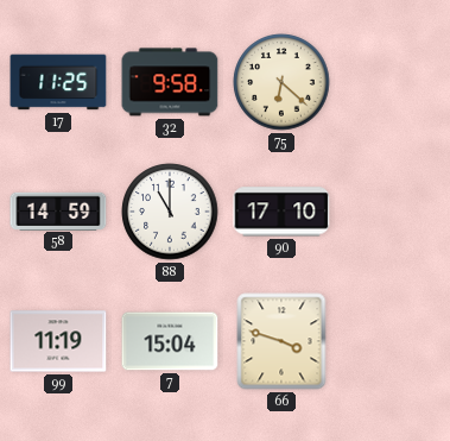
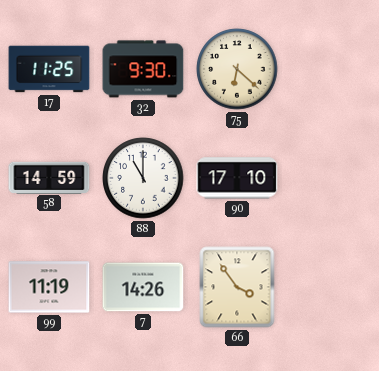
32: 9:58 -> 9:30 (143, 69)
7: 15:04 -> 14:26 (143, 287)
66: 3:48 -> 3:54 (237, 287)
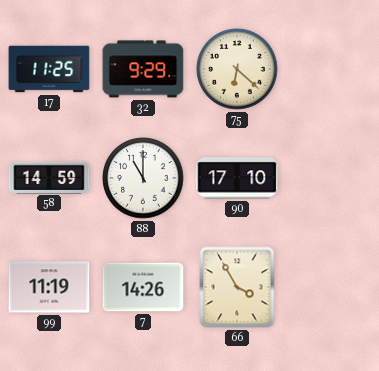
32: 9:30 -> 9:29 (143, 69)
66: 3:54 -> 3:55 (237, 287)
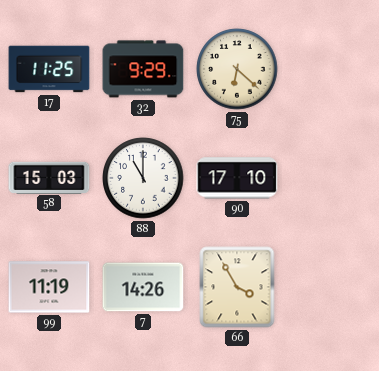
58: 14:59 -> 15:03 (49, 177)
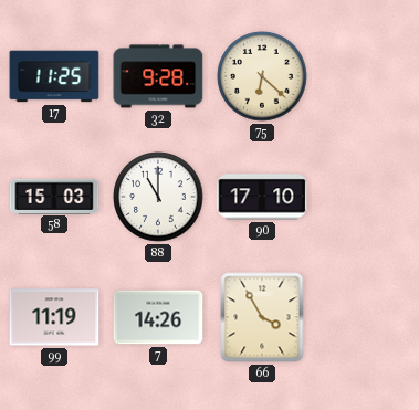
32: 9:29 -> 9:28 (158, 76)
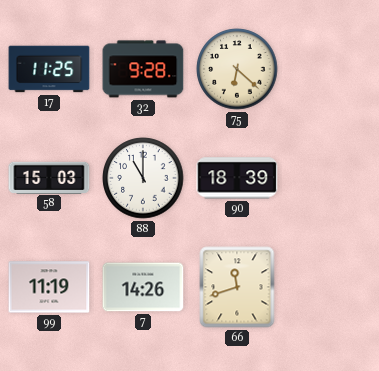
90: 17:10 -> 18:39 (237, 178)
66: 3:55 -> 11:42 (237, 287)
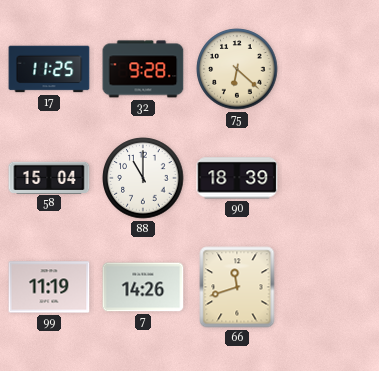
58: 15:03 -> 15:04 (49, 177)
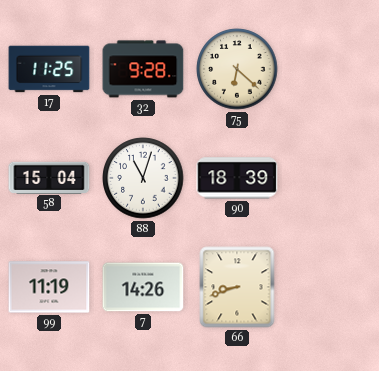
88: 11:00 -> 11:03 (143, 178)
66: 11:42 -> 8:42 (237, 287)
